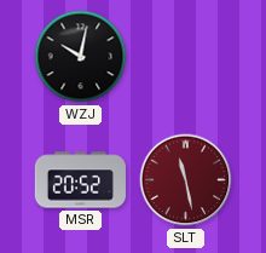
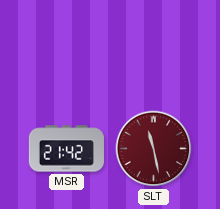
WZJ: 10:02 -> none (81, 57)
MSR: 20:52 -> 21:42 (66, 149)
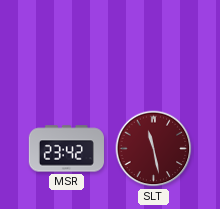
MSR: 21:42 -> 23:42 (66, 149)
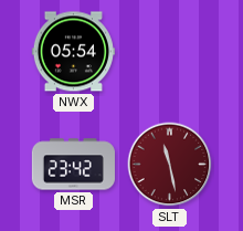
NWX: none -> 05:54 (73, 52)
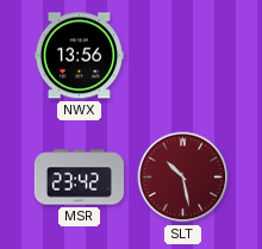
NWX: 05:54 -> 13:56 (79, 56)
SLT: 11:28 -> 10:28 (183, 178)
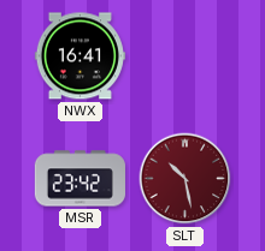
NWX: 13:56 -> 16:41 (79, 56)
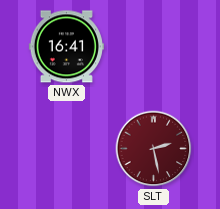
MSR: 23:42 -> none (79, 179)
SLT: 10:28 -> 2:28 (154, 149)
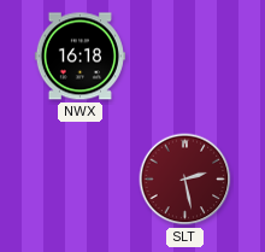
NWX: 16:41 -> 16:18 (79, 57)
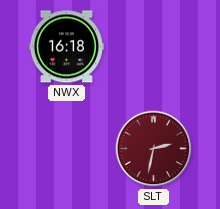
SLT: 2:28 -> 2:32 (154, 149)
